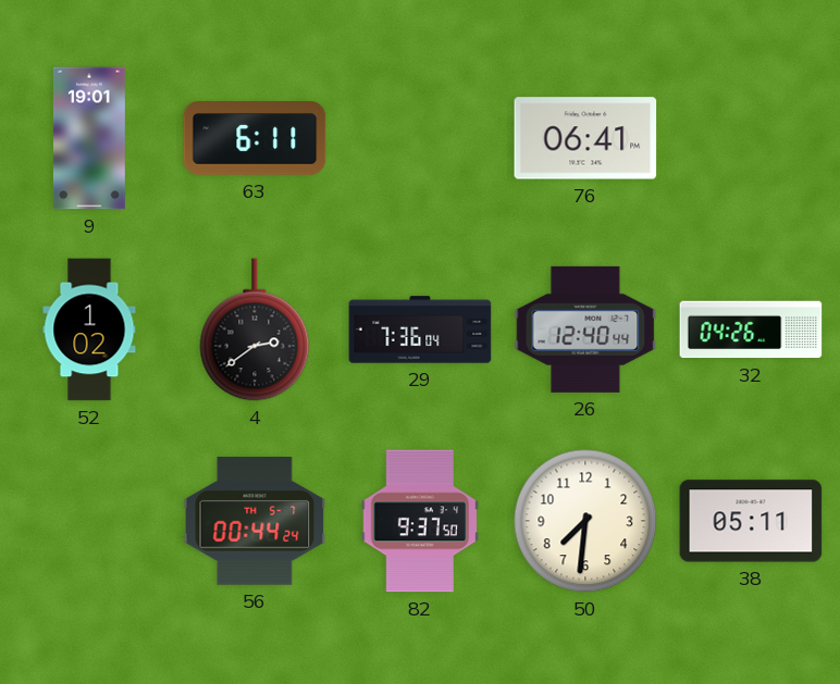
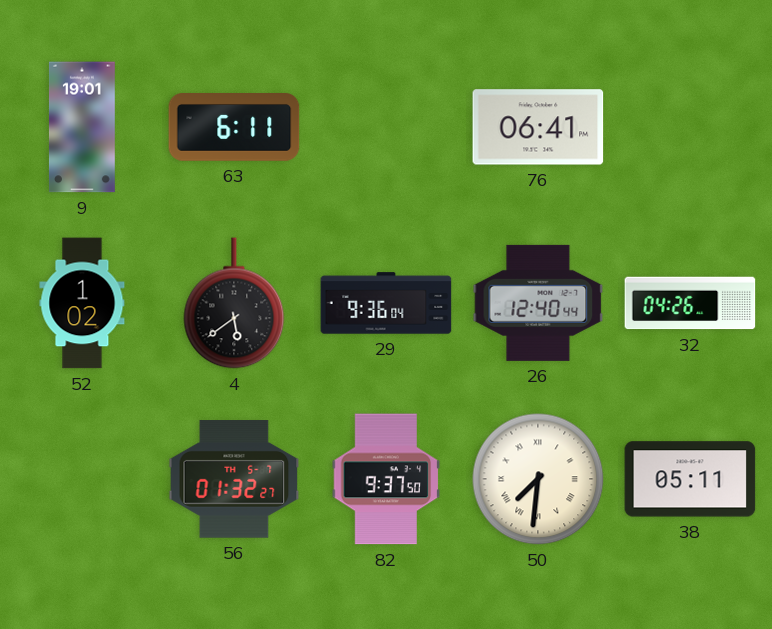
4: 2:39 -> 5:39 (234, 303)
29: 7:36 -> 9:36 (386, 303)
56: 00:44 -> 01:32 (234, 479)
50 numerals: Arabic -> Roman (538, 479)
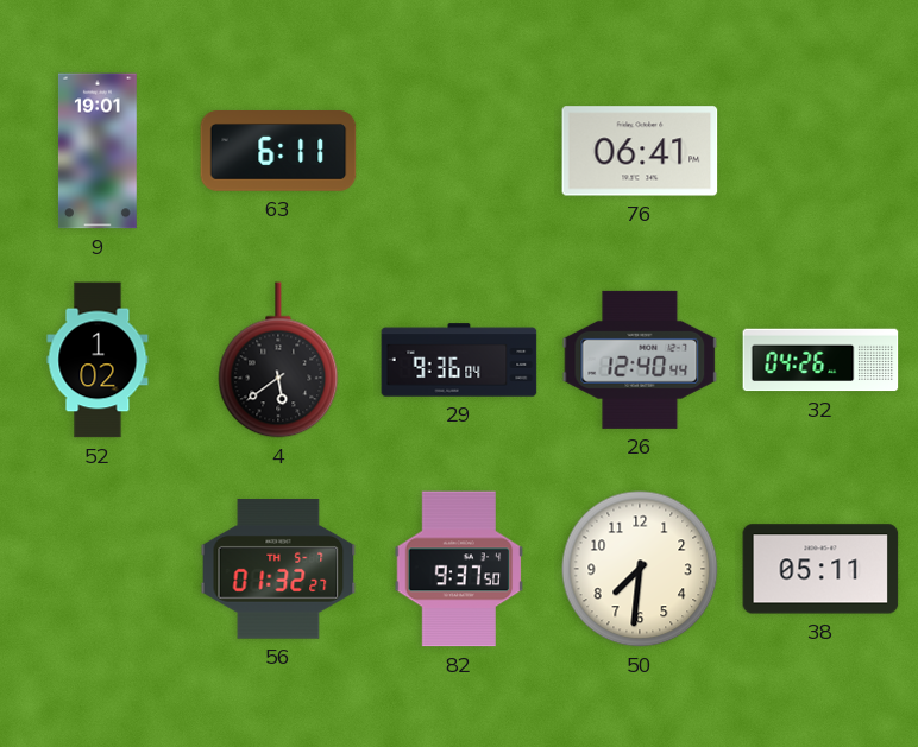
50 numerals: Roman -> Arabic (640, 569)
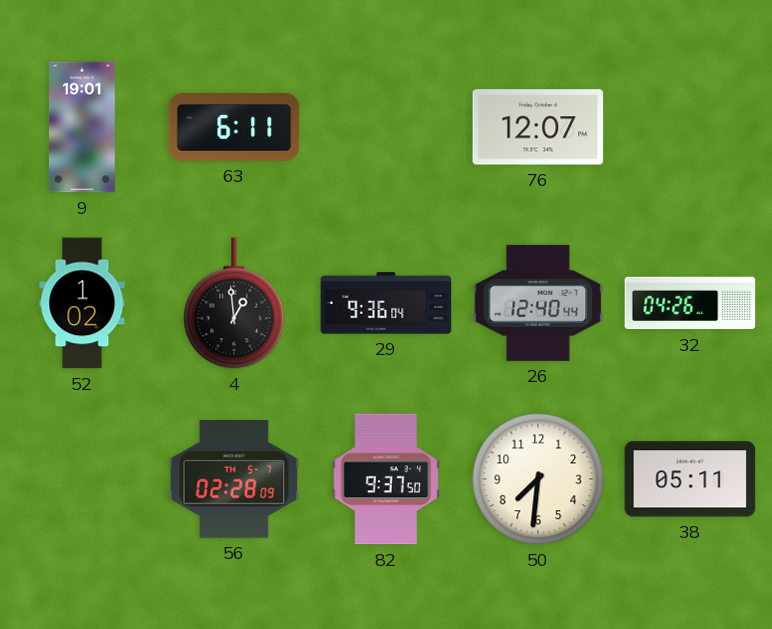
76: 06:41 -> 12:07 (538, 127)
4: 5:39 -> 12:59 (234, 303)
56: 01:32 -> 02:28 (234, 479)
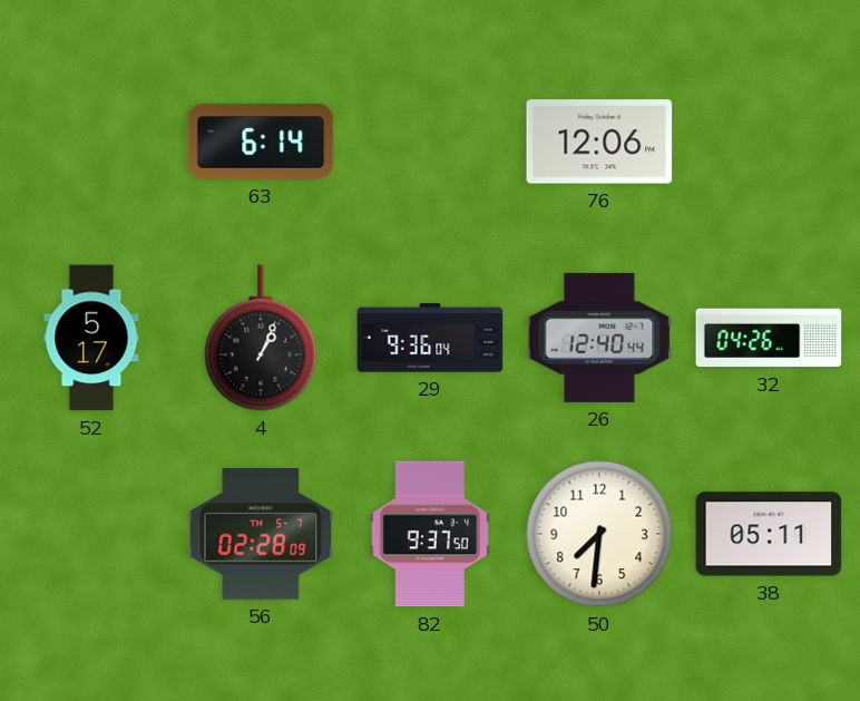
9: 19:01 -> none (82, 127)
63: 6:11 -> 6:14 (261, 143)
76: 12:07 -> 12:06 (599, 142)
52: 1:02 -> 5:17 (91, 338)
4: 12:59 -> 1:04 (261, 338)
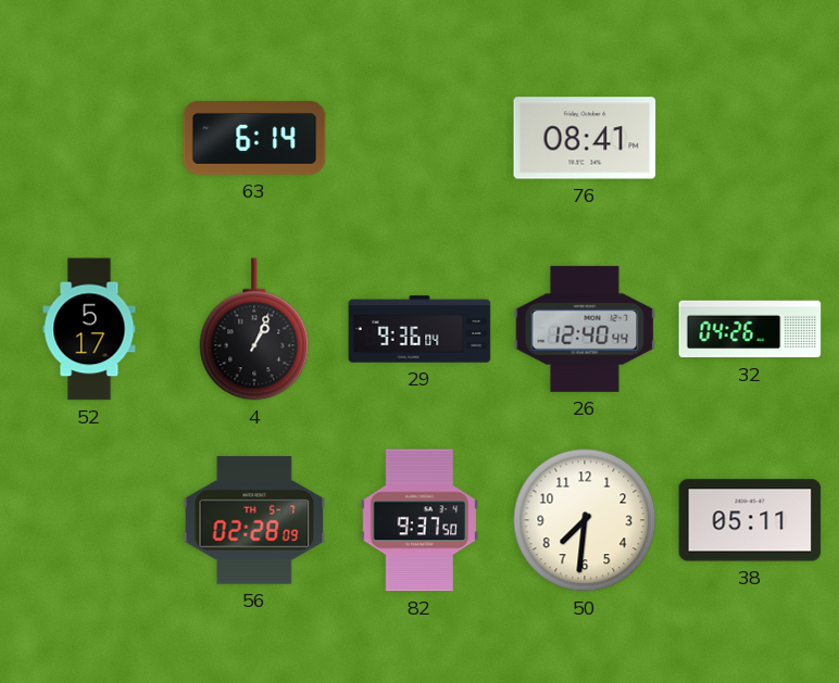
76: 12:06 -> 08:41 (585, 138)
